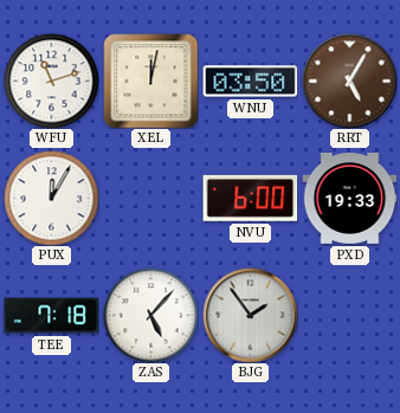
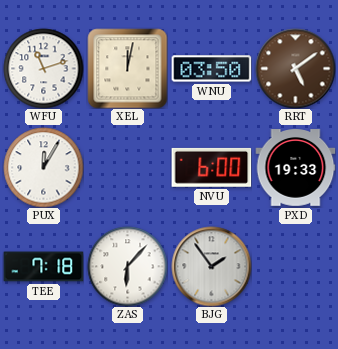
RRT: 5:05 -> 5:09 (295, 68)
ZAS: 5:07 -> 6:07 (127, 266)
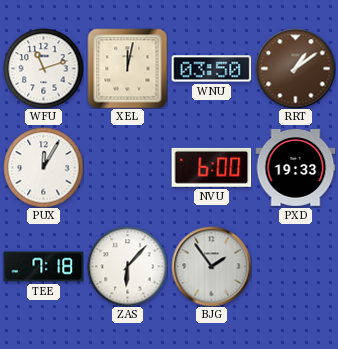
RRT: 5:09 -> 1:09 (295, 68)
